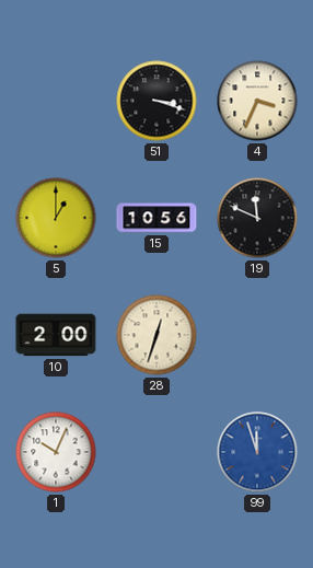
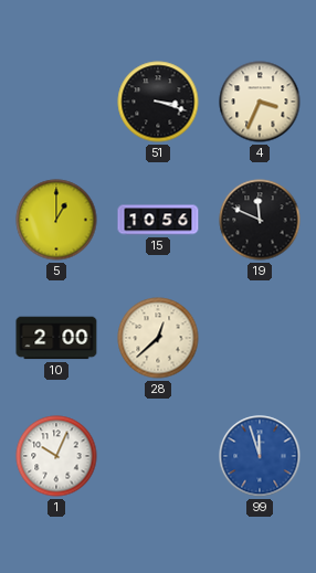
28: 12:33 -> 12:38 (158, 338)
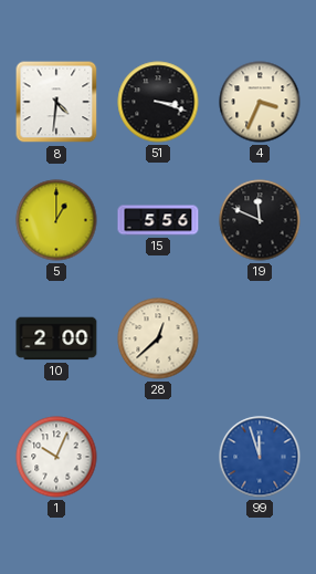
8: none -> 4:31 (56, 102)
15: 10:56 -> 5:56 (158, 220)
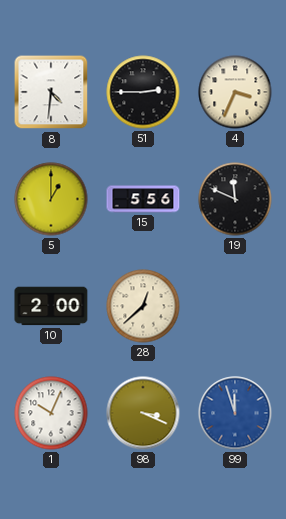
51: 3:18 -> 2:45 (143, 92)
98: none -> 3:19 (143, 413)
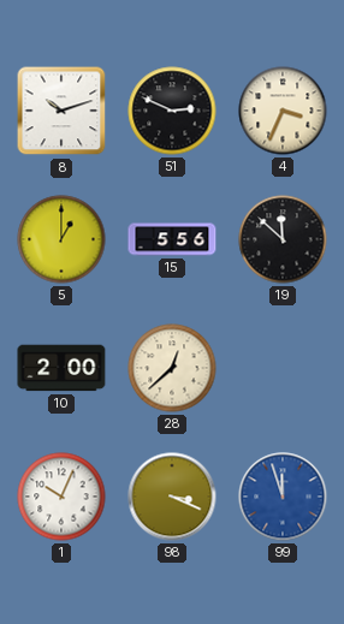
8: 4:31 -> 10:12 (61, 111)
51: 2:45 -> 2:49 (172, 111)
19: 11:49 -> 11:52 (283, 239)
